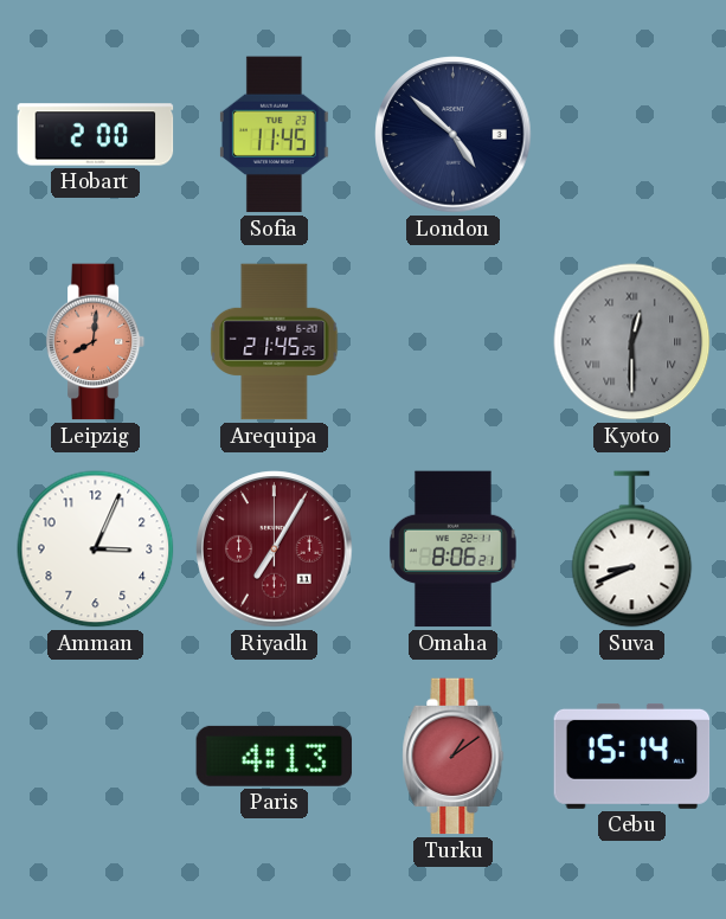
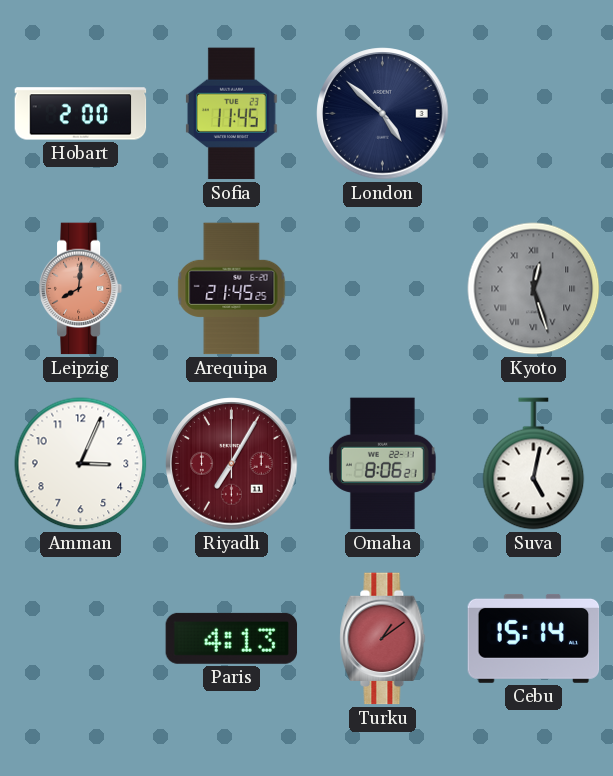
Kyoto: 12:30 -> 12:27 (534, 289)
Suva: 8:41 -> 5:02 (534, 464)
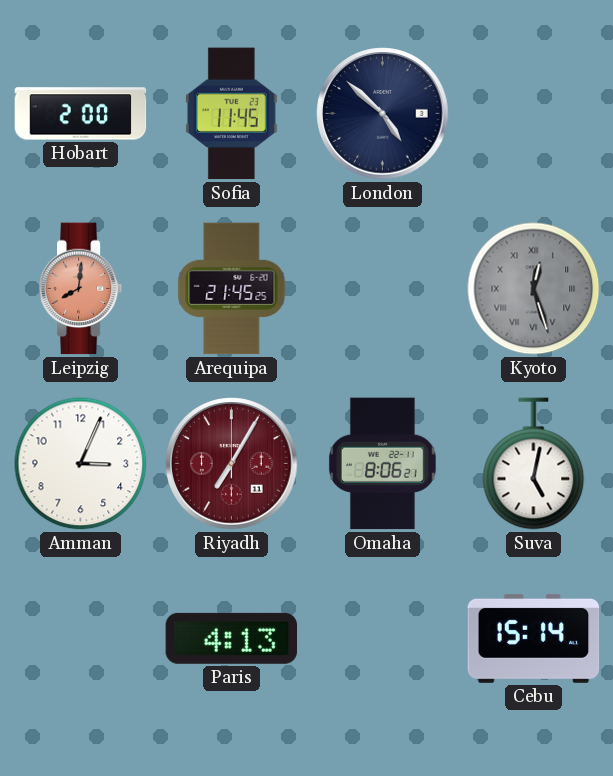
Turku: 1:09 -> none (383, 639)
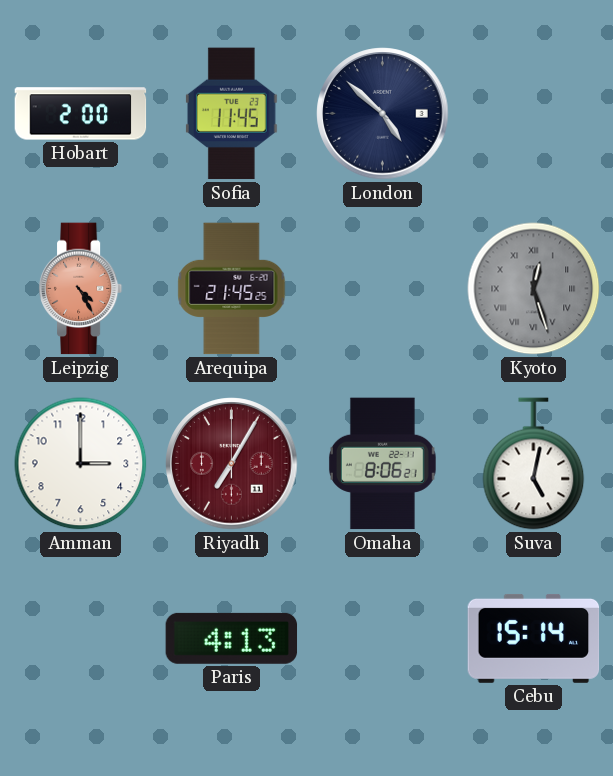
Leipzig: 8:01 -> 4:25 (81, 289)
Amman: 3:04 -> 3:00 (81, 464)
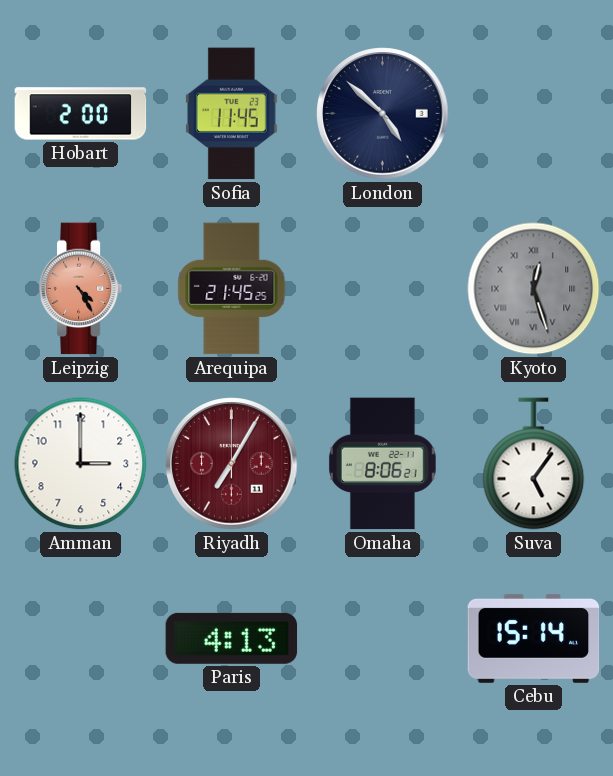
Suva: 5:02 -> 5:06 (534, 464)
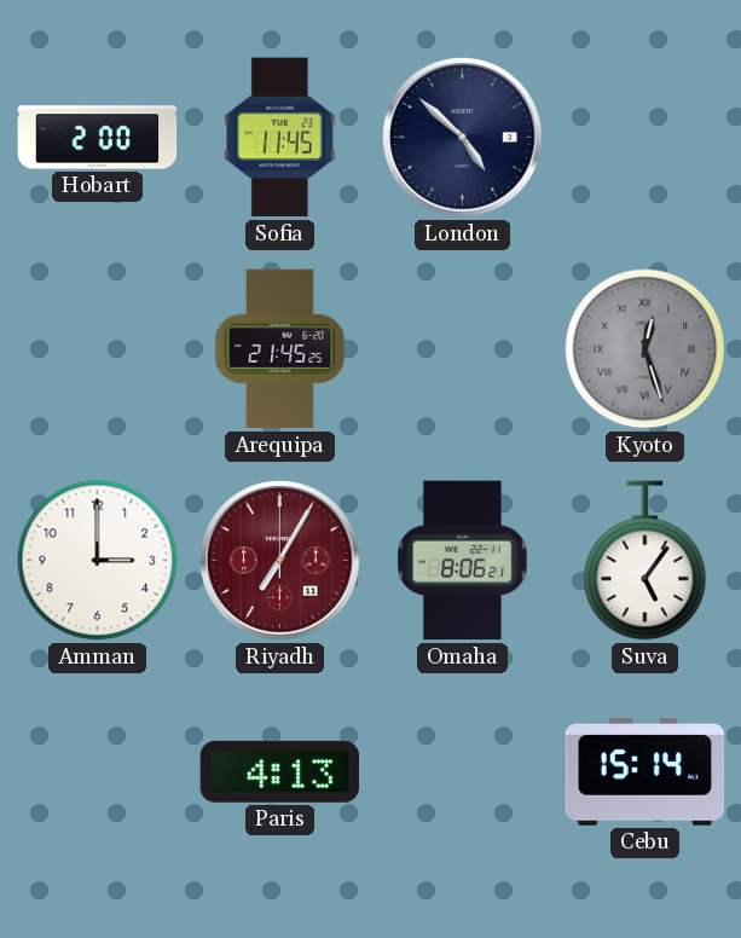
Leipzig: 4:25 -> none (81, 289)
